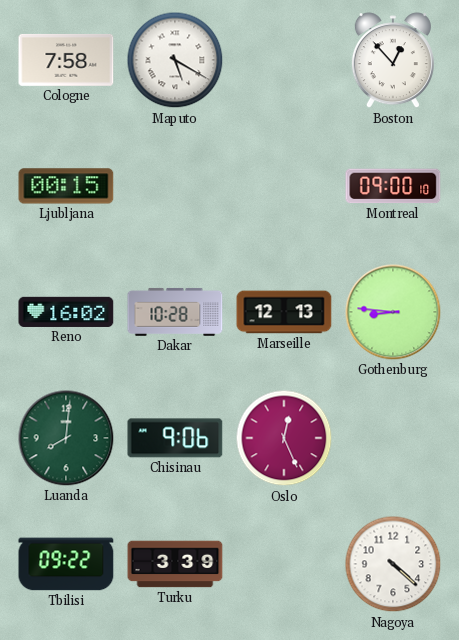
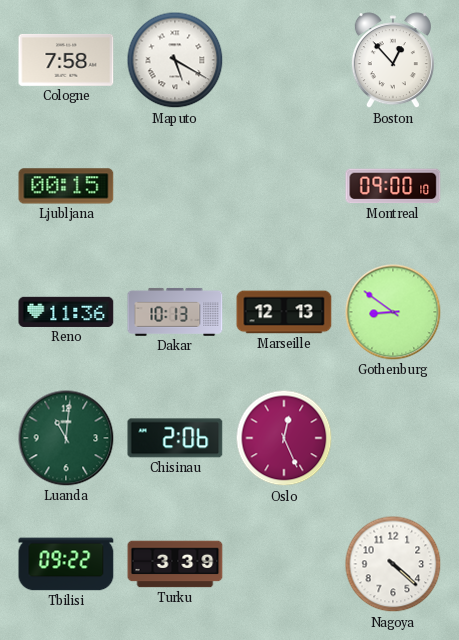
Reno: 16:02 -> 11:36 (66, 312)
Dakar: 10:28 -> 10:13 (175, 312)
Gothenburg: 8:46 -> 8:51 (393, 312)
Luanda: 8:01 -> 11:01 (66, 438)
Chisinau: 9:06 -> 2:06 (175, 438)
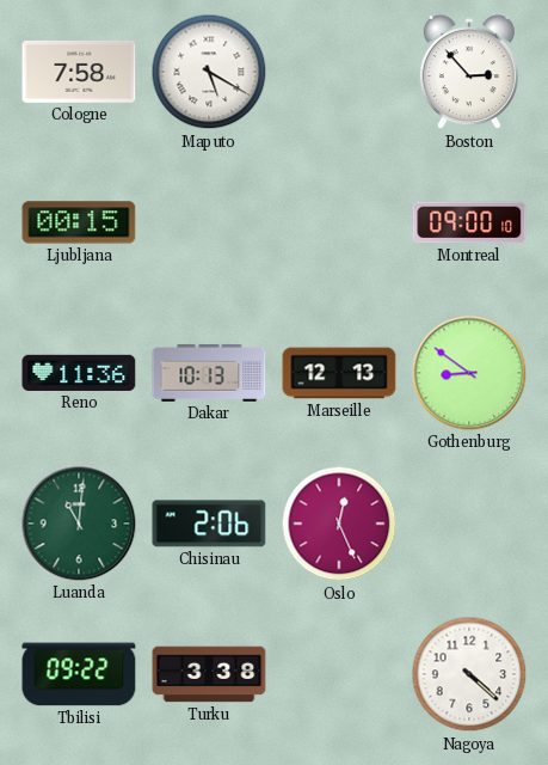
Boston: 12:53 -> 2:53 (469, 73)
Turku: 3:39 -> 3:38 (209, 674)
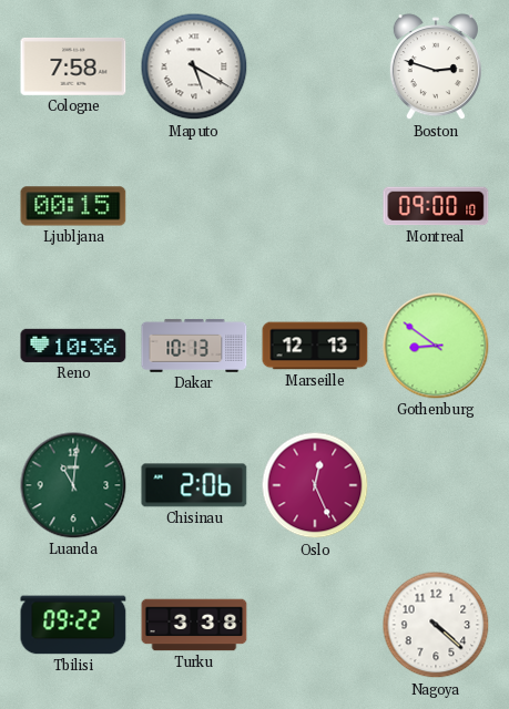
Boston: 2:53 -> 2:48 (436, 68)
Reno: 11:36 -> 10:36 (73, 346)
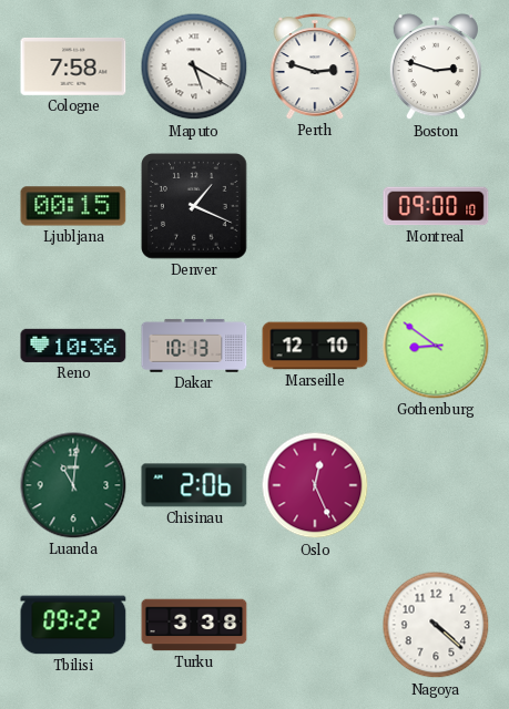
Perth: none -> 2:48 (315, 66)
Denver: none -> 1:19 (195, 207)
Marseille: 12:13 -> 12:10 (315, 346)
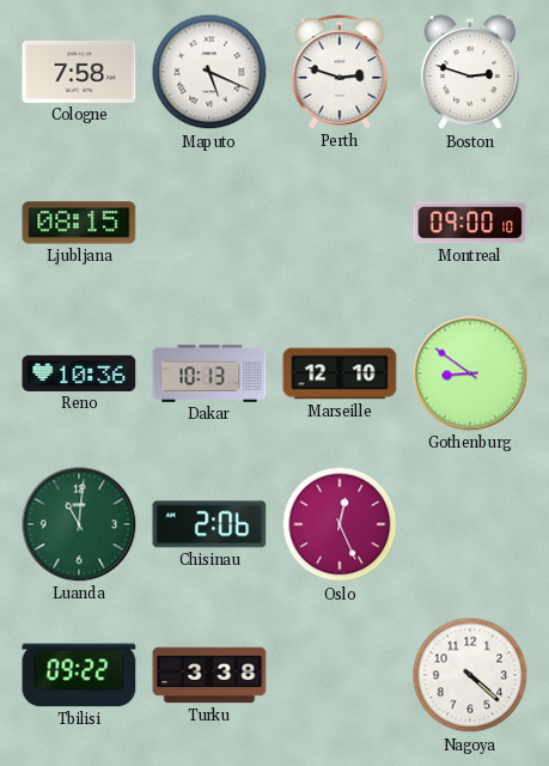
Maputo: 5:20 -> 5:19 (209, 72)
Ljubljana: 00:15 -> 08:15 (79, 223)
Denver: 1:19 -> none (195, 207)
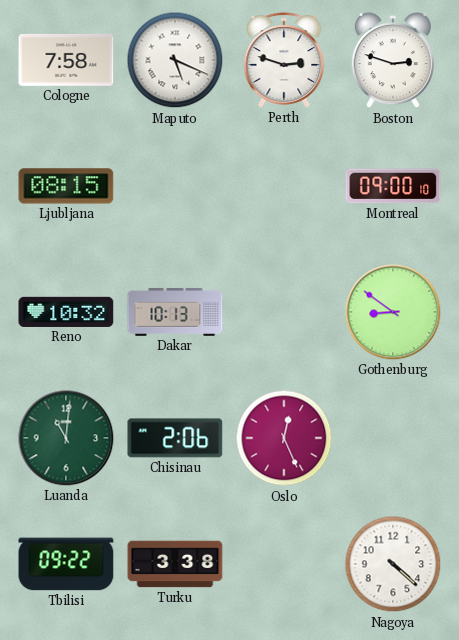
Reno: 10:36 -> 10:32 (66, 312)
Marseille: 12:10 -> none (340, 373)
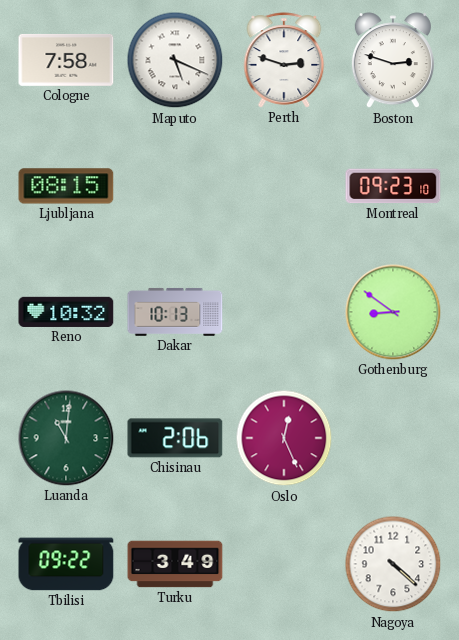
Montreal: 09:00 -> 09:23 (393, 186)
Turku: 3:38 -> 3:49 (175, 564)
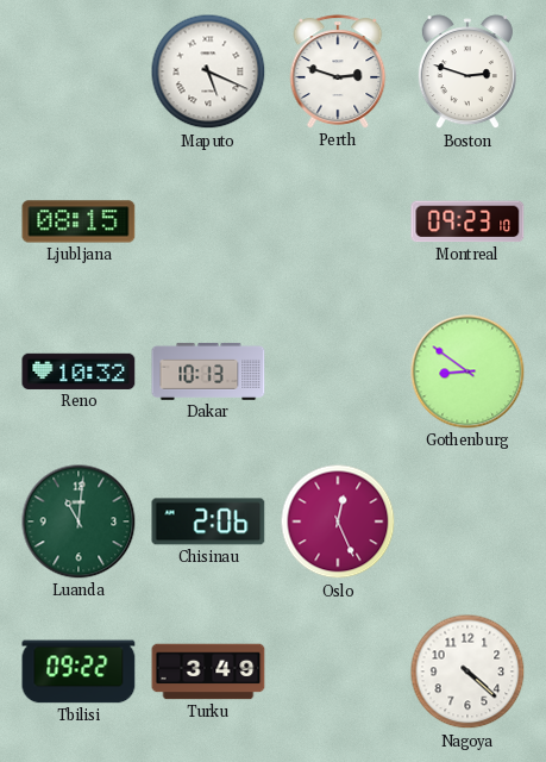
Cologne: 7:58 -> none (66, 60)
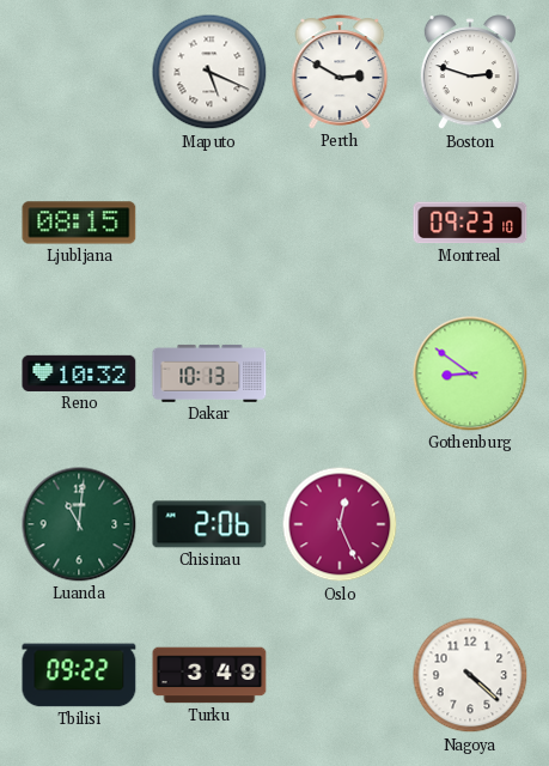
Perth: 2:48 -> 2:50 (340, 72)
